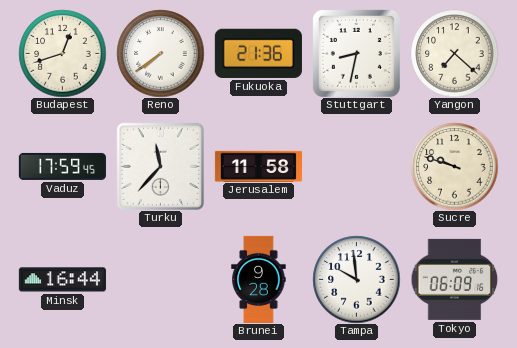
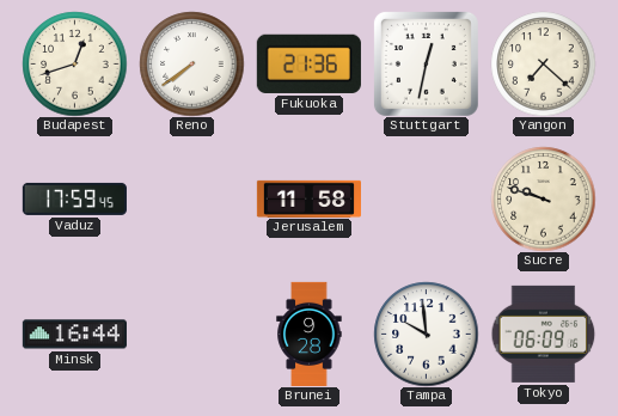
Stuttgart: 8:32 -> 12:32 (426, 63)
Turku: 11:37 -> none (160, 166)
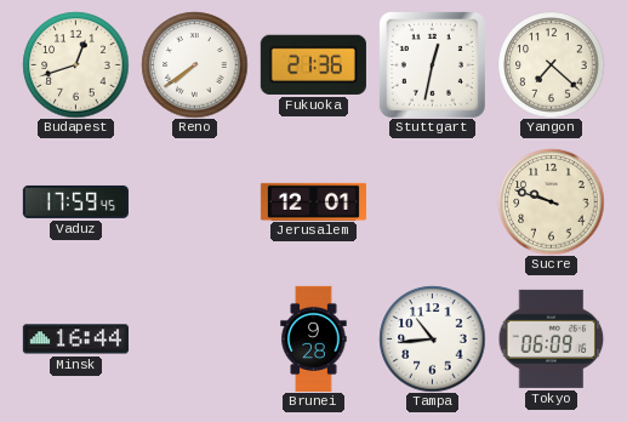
Jerusalem: 11:58 -> 12:01 (313, 201)
Tampa: 9:59 -> 10:44 (432, 338)
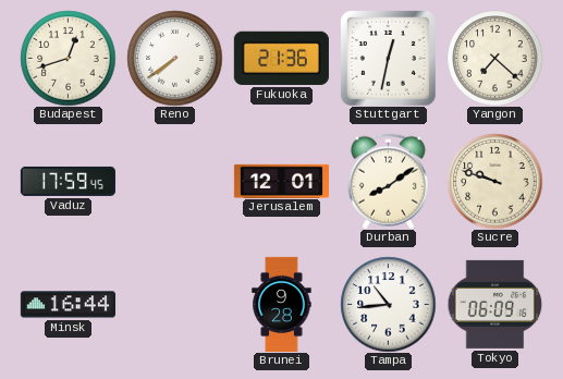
Durban: none -> 8:09 (388, 181)
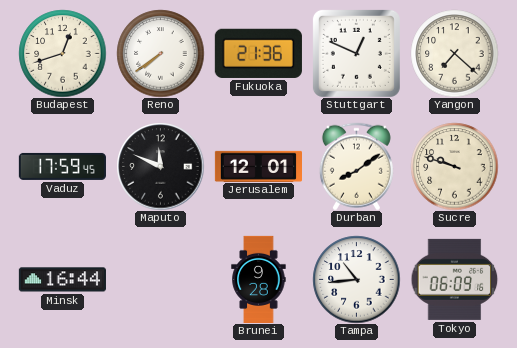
Stuttgart: 12:32 -> 12:49 (356, 53)
Maputo: none -> 11:49 (160, 166)
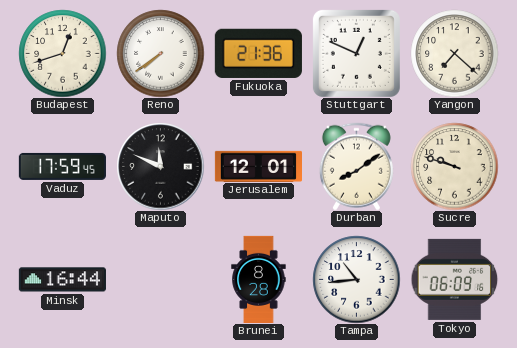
Brunei: 9:28 -> 8:28 (259, 279)
